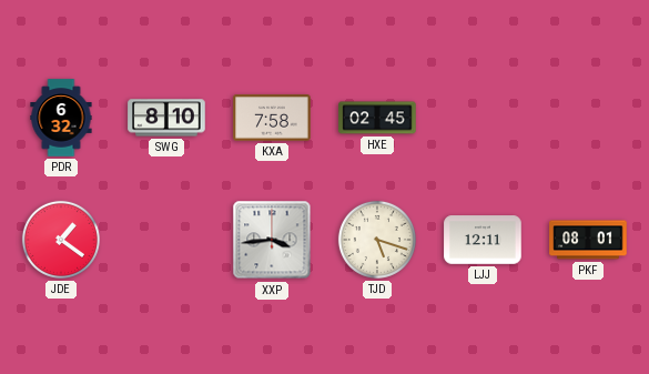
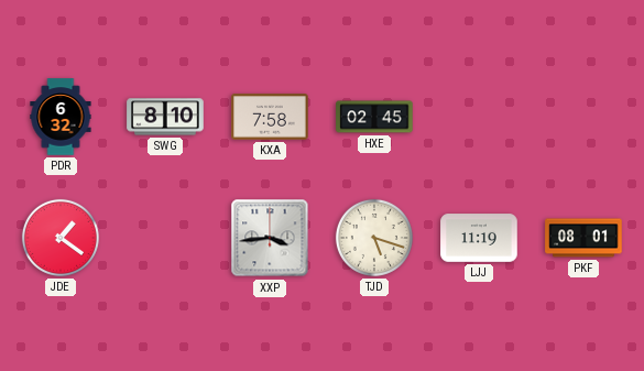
LJJ: 12:11 -> 11:19 (479, 238)
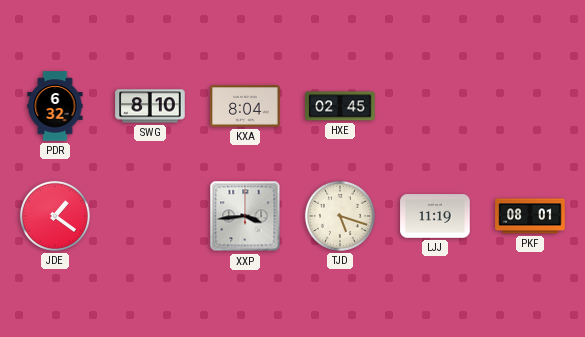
KXA: 7:58 -> 8:04 (245, 106)
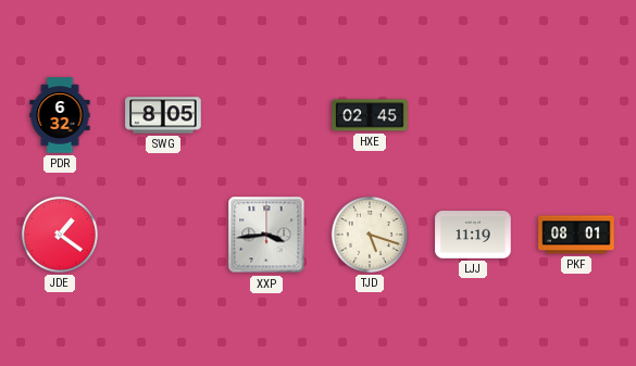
SWG: 8:10 -> 8:05 (163, 115)
KXA: 8:04 -> none (245, 106)
